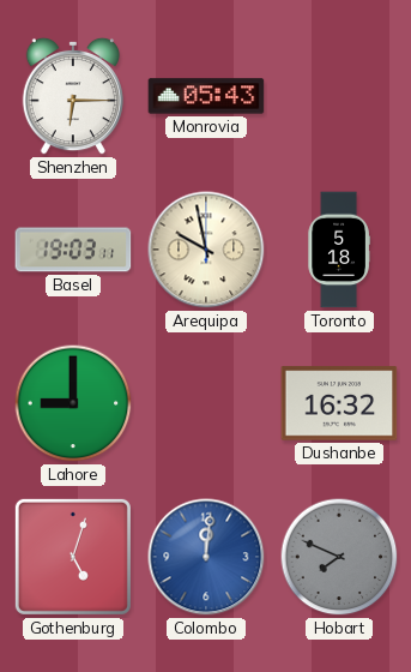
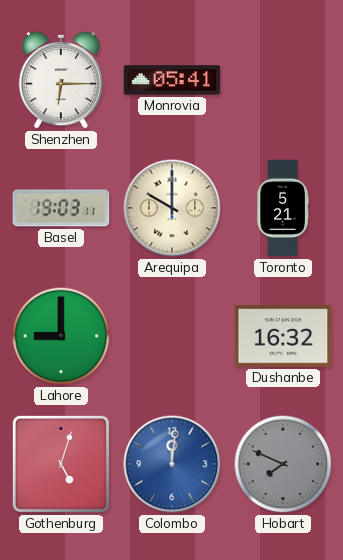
Monrovia: 05:43 -> 05:41 (172, 80)
Arequipa: 9:58 -> 10:00 (172, 208)
Toronto: 5:18 -> 5:21 (283, 208)
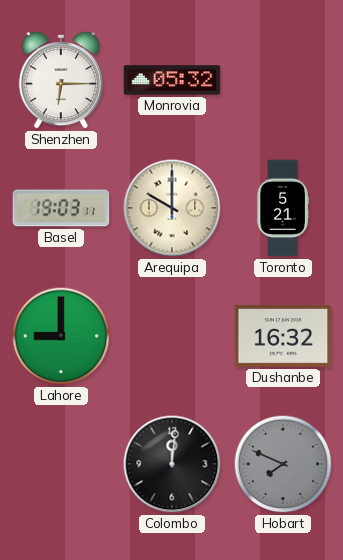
Monrovia: 05:41 -> 05:32 (172, 80)
Gothenburg: 5:03 -> none (61, 464)
Colombo dial: blue -> black (172, 464)
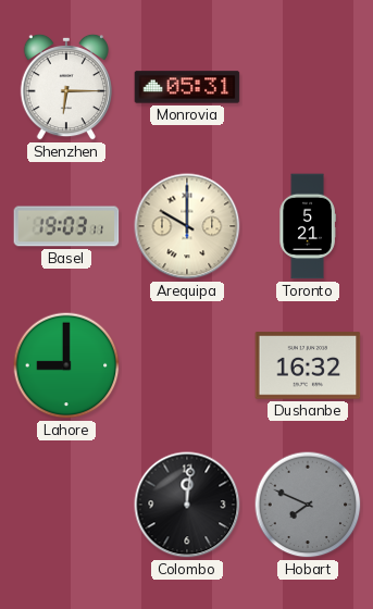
Monrovia: 05:32 -> 05:31 (187, 87)
